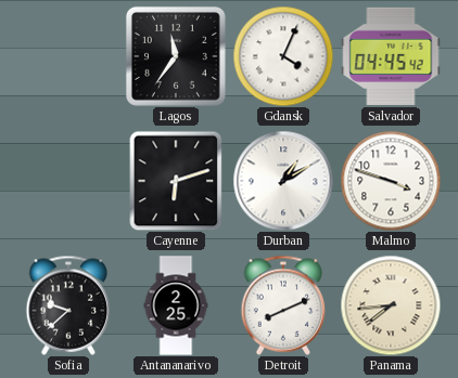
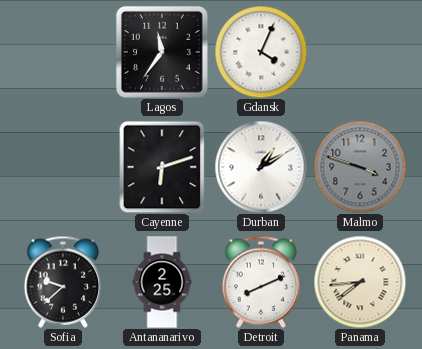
Salvador: 04:45 -> none (391, 56)
Malmo dial: white -> grey (360, 167)
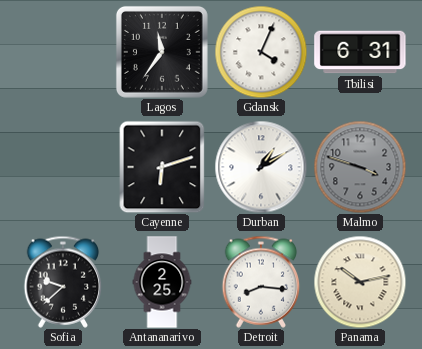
Tbilisi: none -> 6:31 (360, 52)
Detroit: 8:11 -> 8:16 (261, 282)
Panama: 7:44 -> 10:13 (360, 282)
